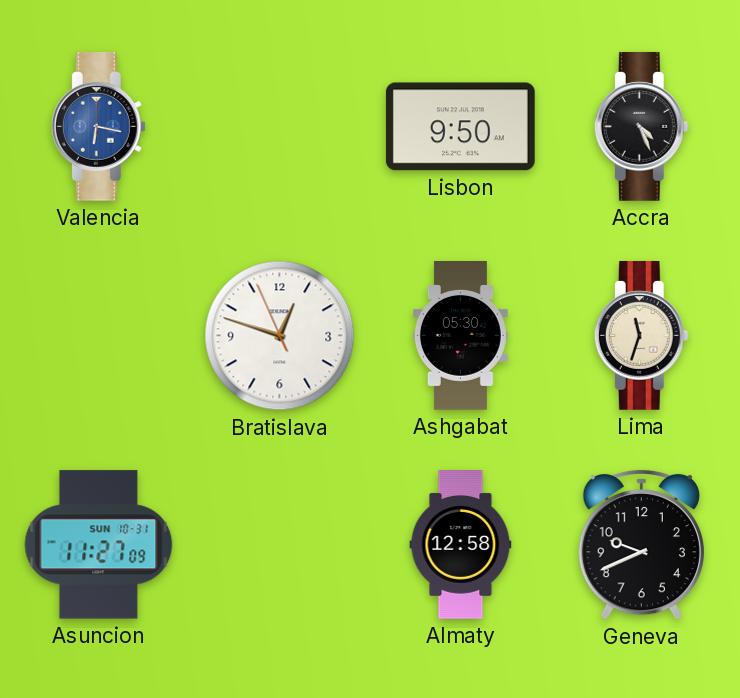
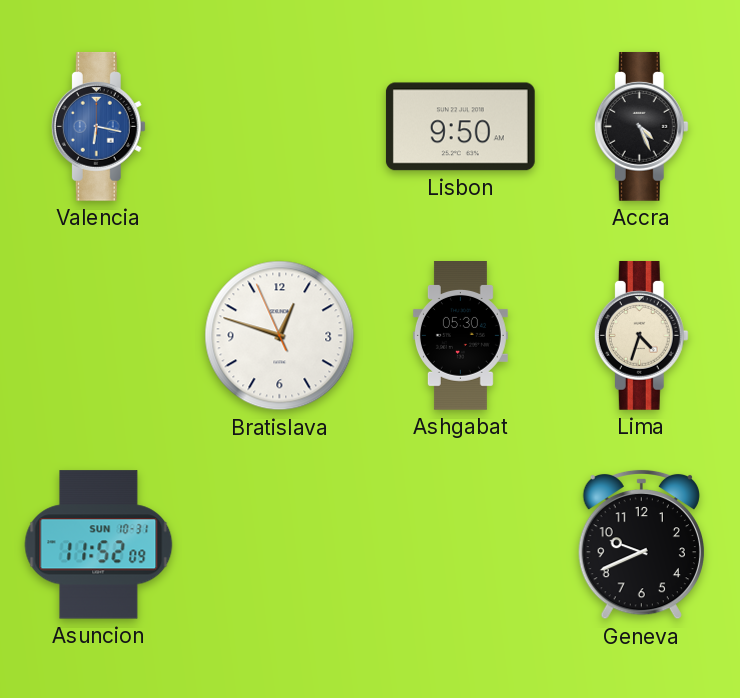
Lima: 11:33 -> 4:33 (641, 335)
Asuncion: 11:27 -> 11:52 (99, 545)
Almaty: 12:58 -> none (461, 545)
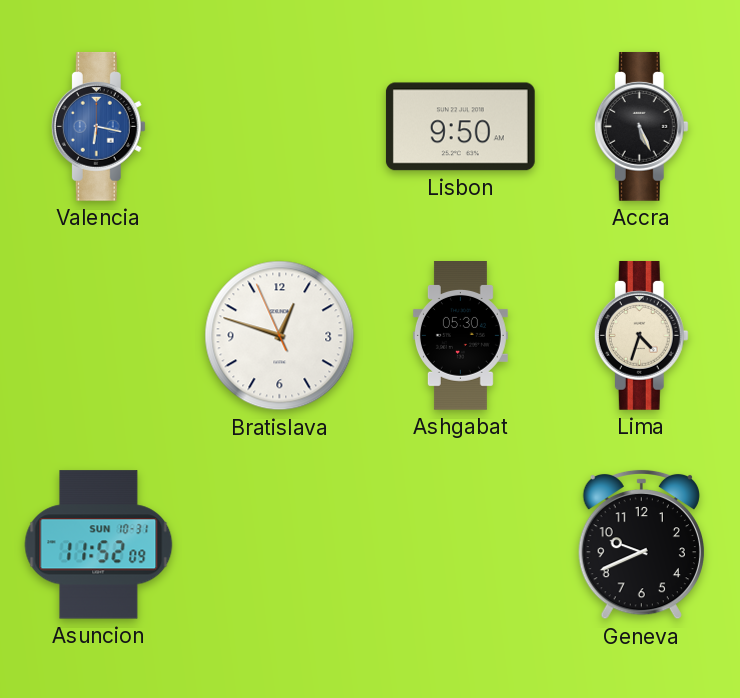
Accra: 4:26 -> 5:26 (641, 126)
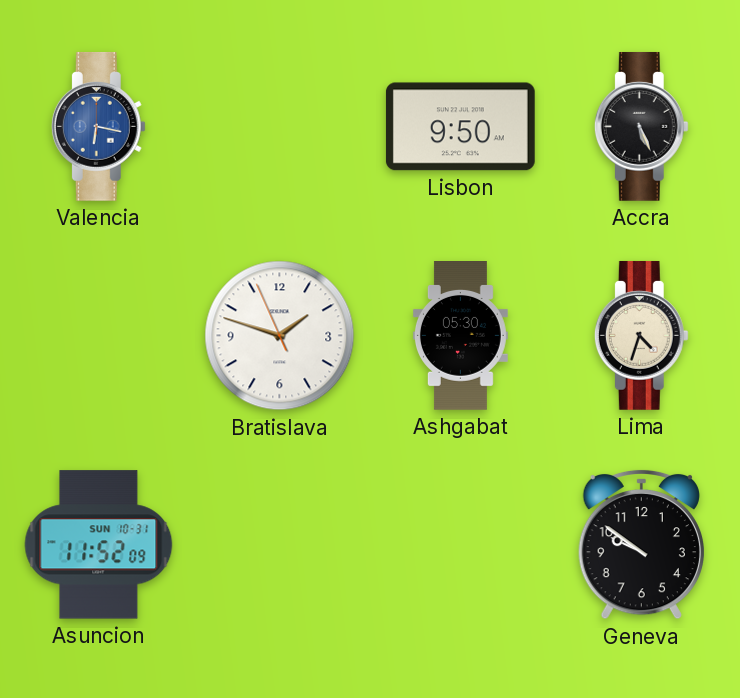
Bratislava: 12:47 -> 1:47 (280, 336)
Geneva: 9:41 -> 9:51 (641, 544)
